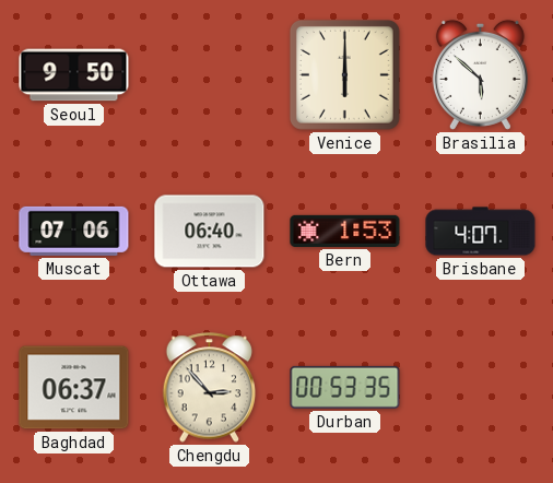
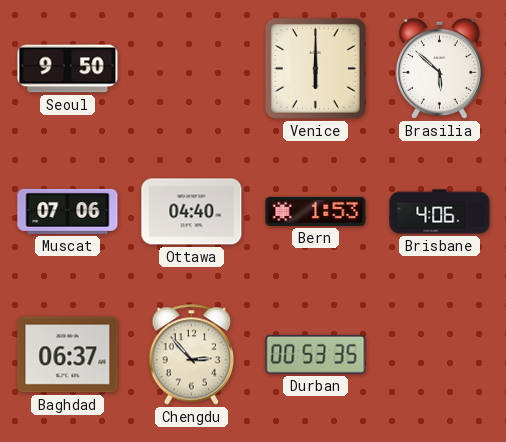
Ottawa: 06:40 -> 04:40 (192, 212)
Brisbane: 4:07 -> 4:06 (440, 212)
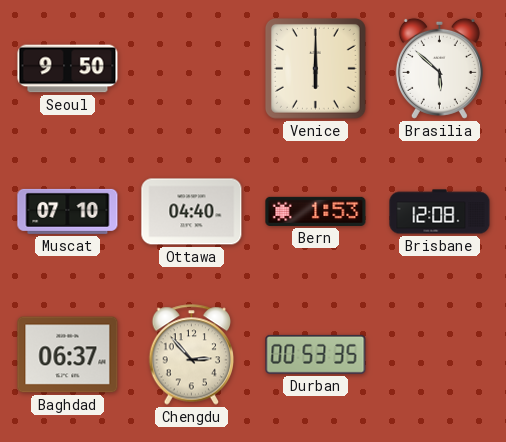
Muscat: 07:06 -> 07:10 (68, 211)
Brisbane: 4:06 -> 12:08 (440, 212)
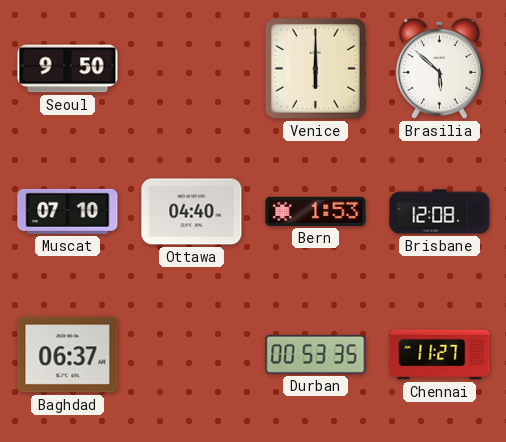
Chengdu: 2:53 -> none (192, 355)
Chennai: none -> 11:27 (440, 355)
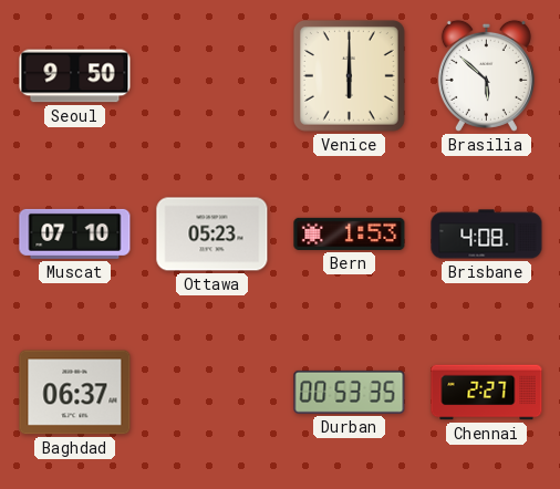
Ottawa: 04:40 -> 05:23 (212, 235)
Brisbane: 12:08 -> 4:08 (487, 235)
Chennai: 11:27 -> 2:27 (487, 393)
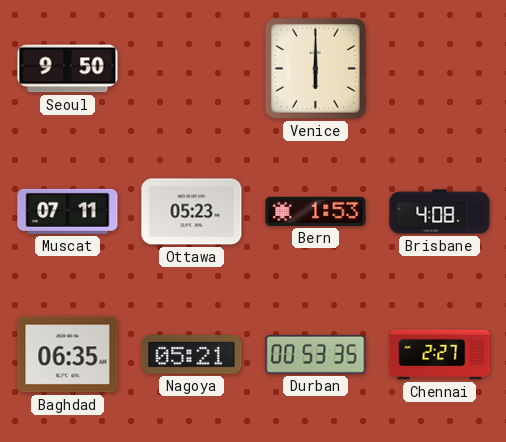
Brasilia: 5:52 -> none (486, 75)
Muscat: 07:10 -> 07:11 (68, 211)
Baghdad: 06:37 -> 06:35 (68, 355)
Nagoya: none -> 05:21 (192, 355)
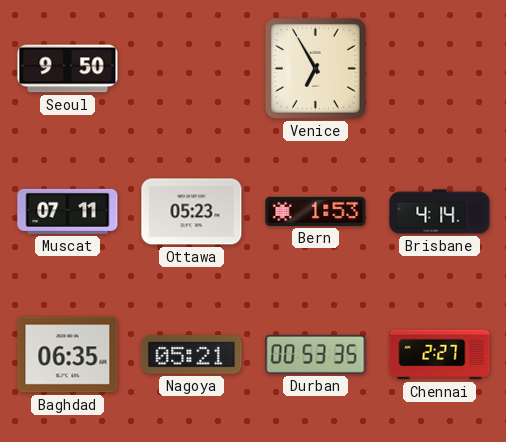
Venice: 6:00 -> 6:55 (315, 68)
Brisbane: 4:08 -> 4:14 (440, 212)
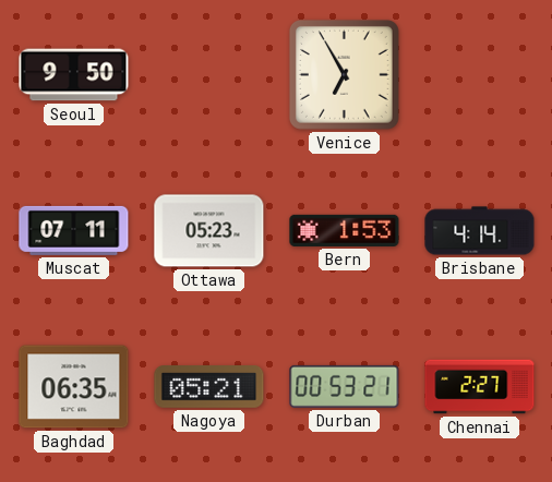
Durban: 00:53:35 -> 00:53:21 (345, 386)
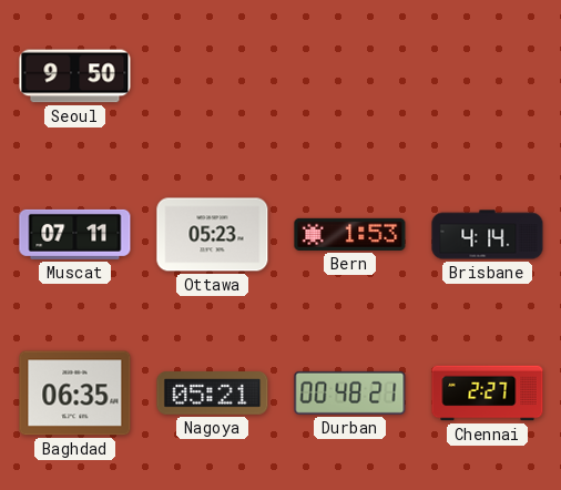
Venice: 6:55 -> none (344, 74)
Durban: 00:53 -> 00:48 (350, 392)
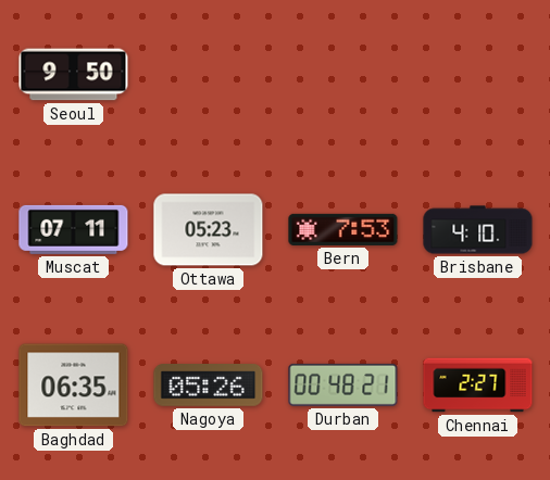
Bern: 1:53 -> 7:53 (343, 229)
Brisbane: 4:14 -> 4:10 (478, 230)
Nagoya: 05:21 -> 05:26 (209, 386)
